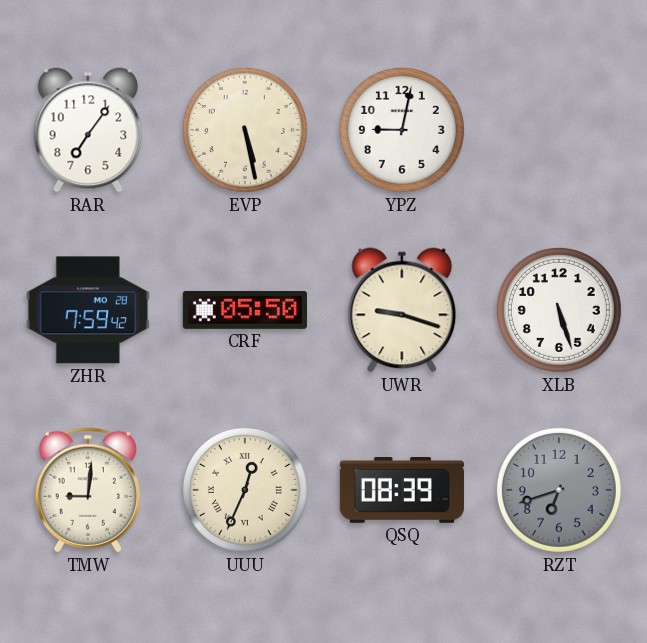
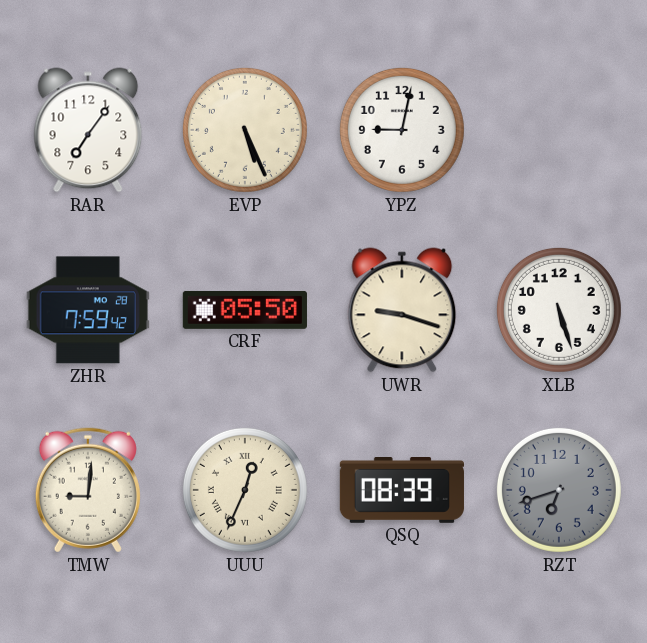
EVP: 5:28 -> 5:26 (245, 130)
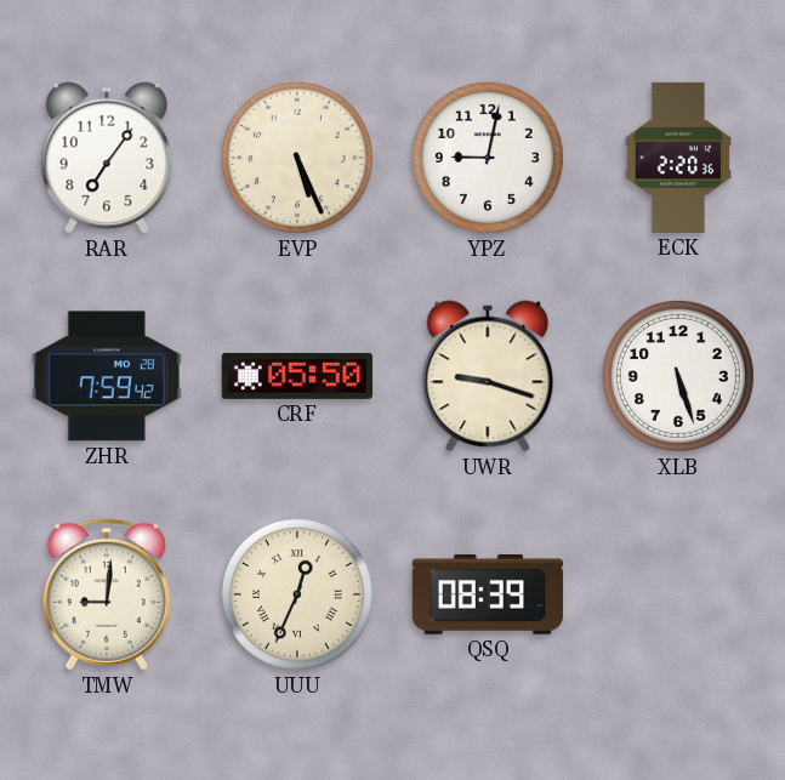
ECK: none -> 2:20 (677, 158)
RZT: 6:42 -> none (559, 490)
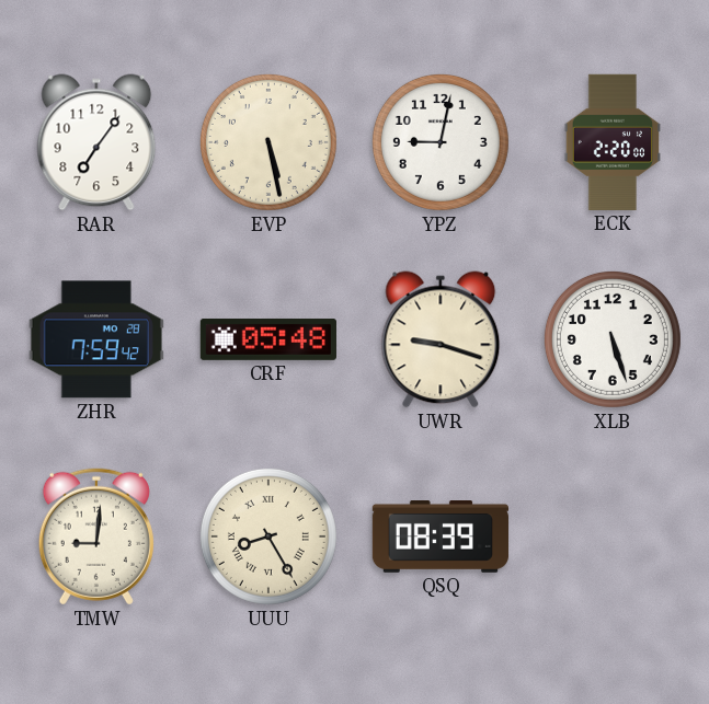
EVP: 5:26 -> 5:28 (268, 142)
ECK: 2:20:36 -> 2:20:00 (611, 142)
CRF: 05:50 -> 05:48 (268, 339)
UUU: 12:34 -> 8:25 (268, 536)
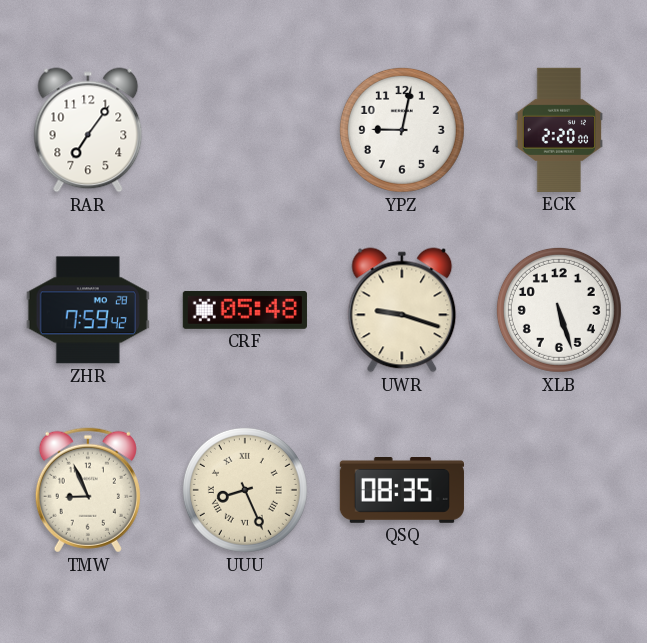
EVP: 5:28 -> none (268, 142)
TMW: 9:01 -> 8:56 (88, 490)
UUU: 8:25 -> 8:26 (245, 490)
QSQ: 08:39 -> 08:35 (402, 491)
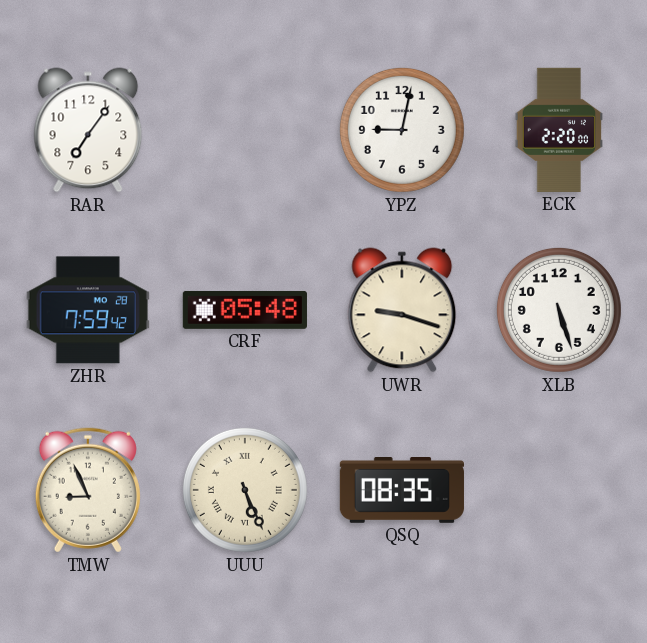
UUU: 8:26 -> 5:26 (245, 490)
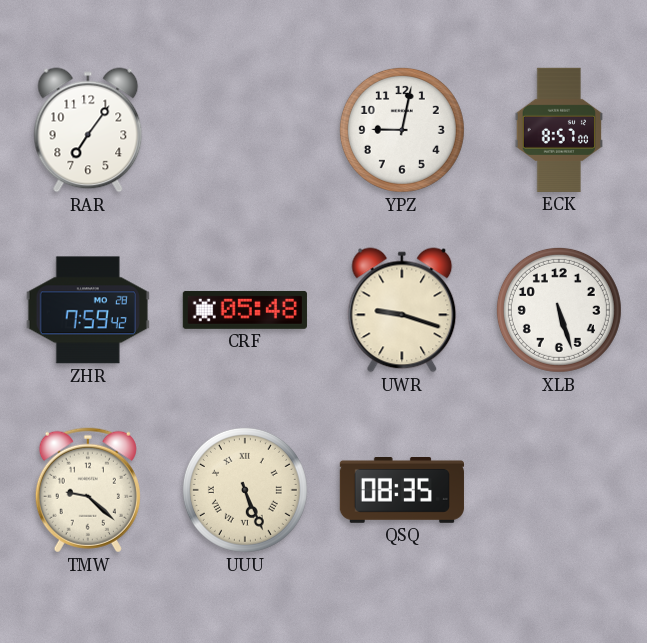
ECK: 2:20 -> 8:57 (558, 130)
TMW: 8:56 -> 9:22 (88, 490)
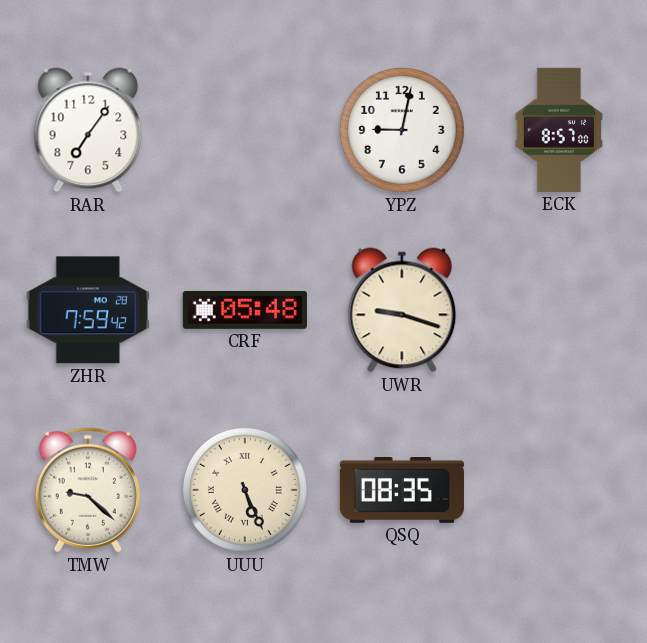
XLB: 5:27 -> none (559, 310)
